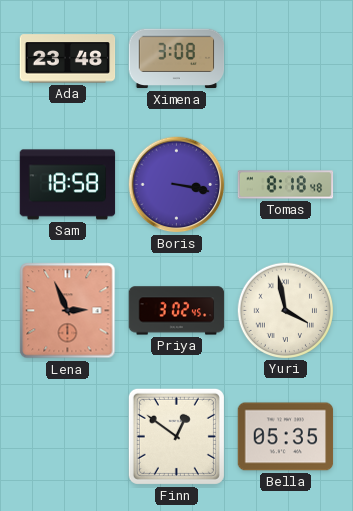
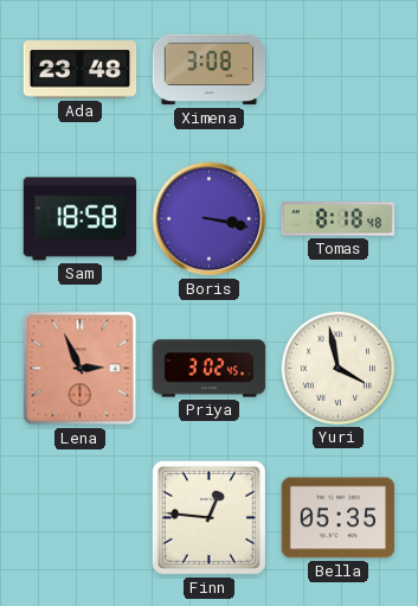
Finn: 12:51 -> 12:46 (208, 517)
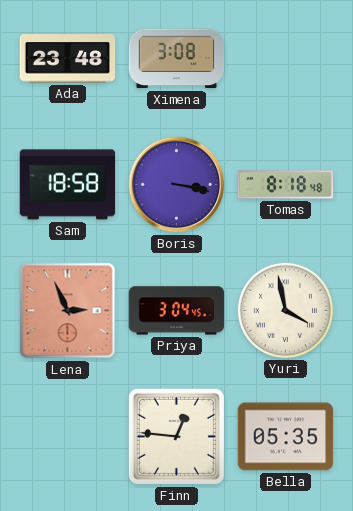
Priya: 3:02 -> 3:04 (177, 311)
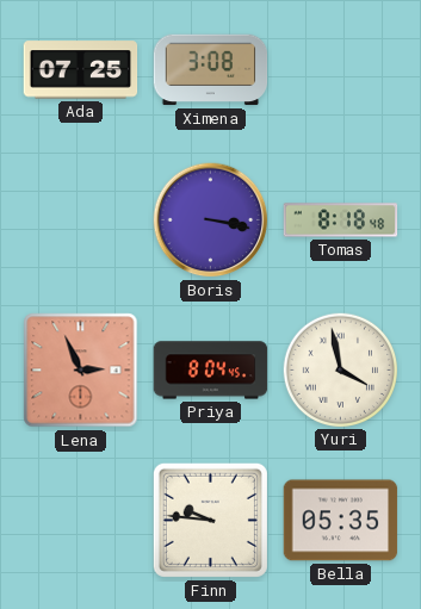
Ada: 23:48 -> 07:25 (81, 70)
Sam: 18:58 -> none (68, 185)
Priya: 3:04 -> 8:04 (211, 371)
Finn: 12:46 -> 9:46 (210, 520)
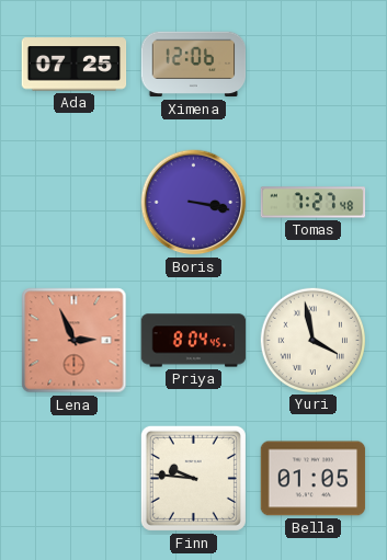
Ximena: 3:08 -> 12:06 (194, 65)
Tomas: 8:18 -> 7:27 (314, 203)
Bella: 05:35 -> 01:05 (314, 479)
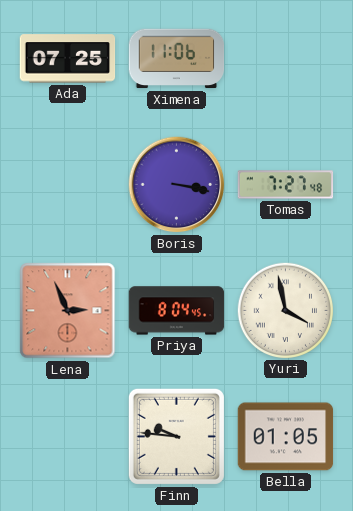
Ximena: 12:06 -> 11:06 (177, 59)
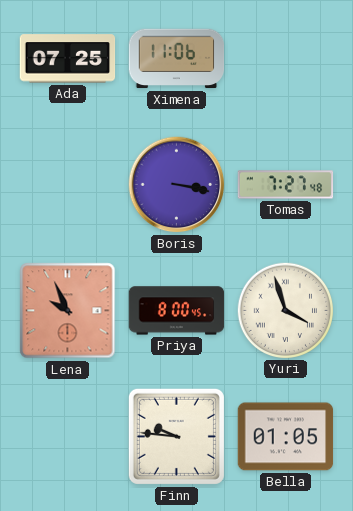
Lena: 2:56 -> 9:56 (68, 311)
Priya: 8:04 -> 8:00 (177, 311)
Yuri: 3:58 -> 3:57 (285, 310)
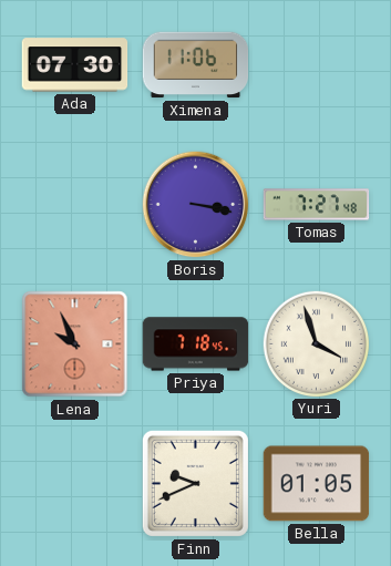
Ada: 07:25 -> 07:30 (75, 65)
Priya: 8:00 -> 7:18 (196, 344)
Finn: 9:46 -> 9:41 (195, 483)
